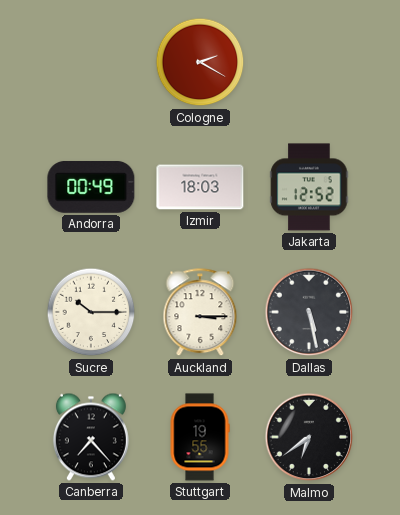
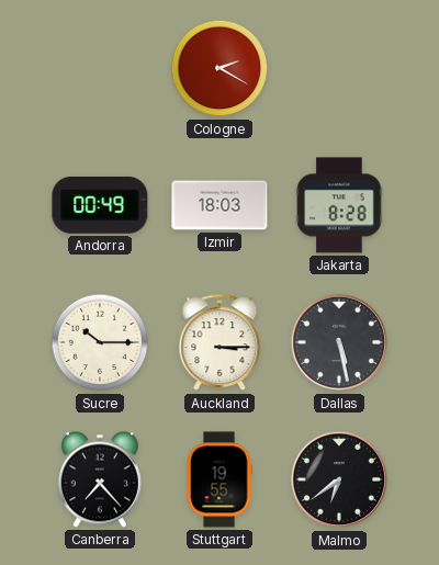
Jakarta: 12:52 -> 8:28 (339, 205)
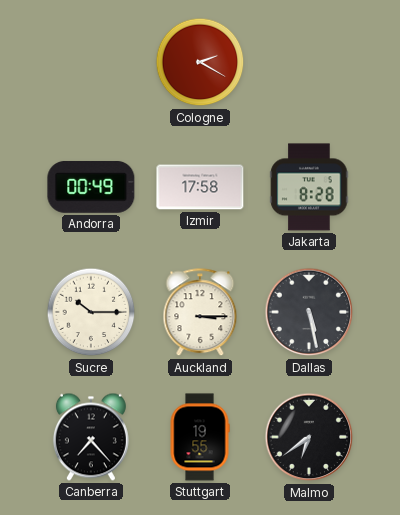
Izmir: 18:03 -> 17:58 (200, 187)
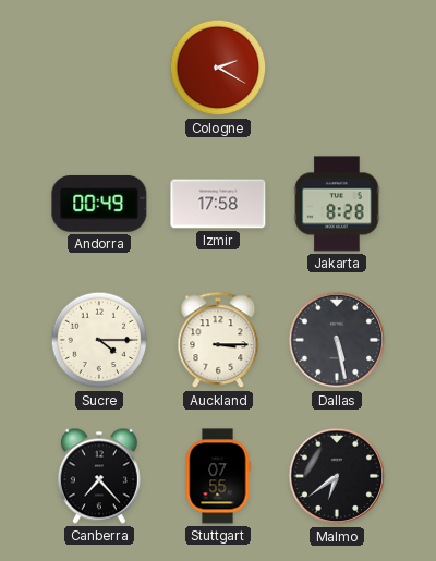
Sucre: 10:15 -> 4:15 (99, 340)
Stuttgart: 19:55 -> 07:55 (218, 476)
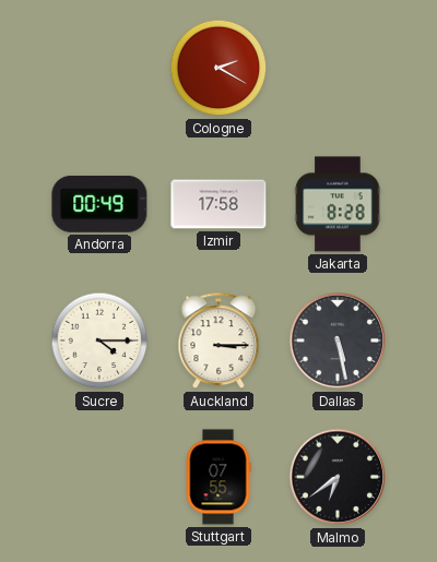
Canberra: 7:23 -> none (99, 476)
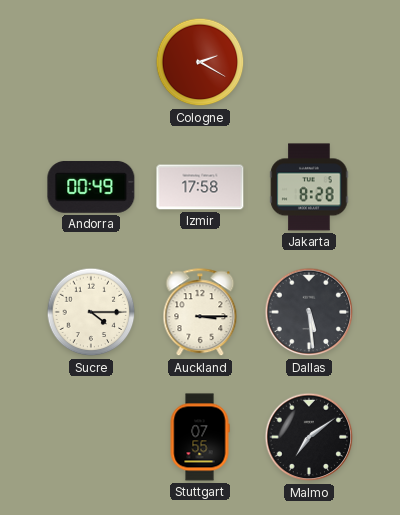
Dallas: 5:28 -> 5:29 (309, 312)
Malmo: 6:39 -> 7:09 (309, 437)
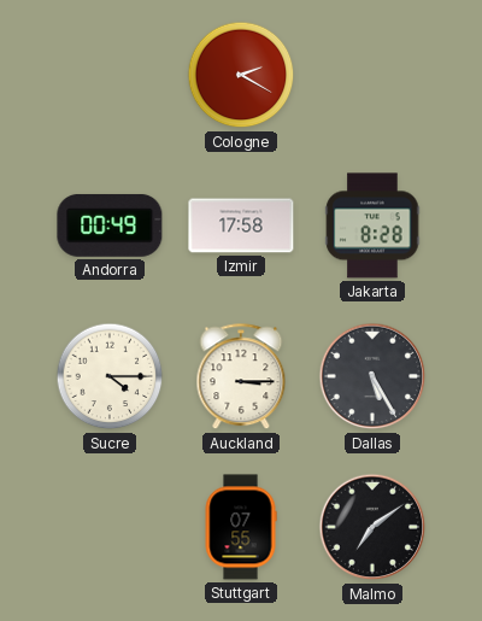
Dallas: 5:29 -> 5:25 (372, 376)
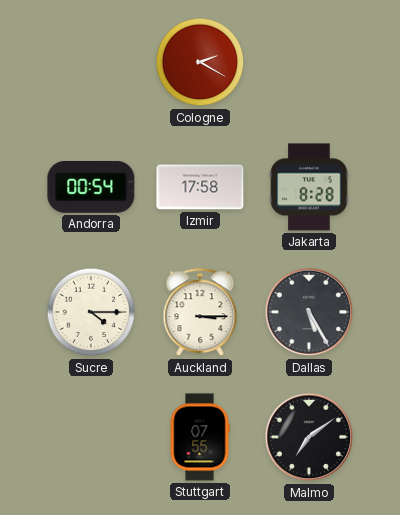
Andorra: 00:49 -> 00:54 (91, 187)
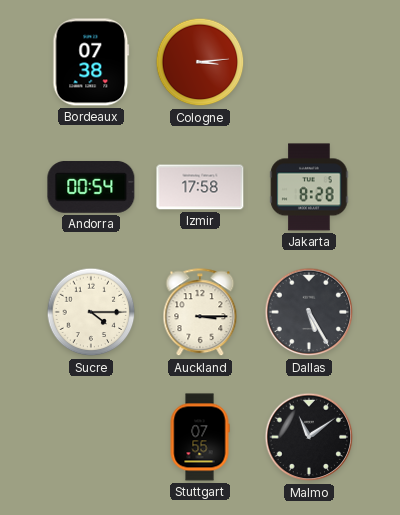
Bordeaux: none -> 07:38 (91, 62)
Cologne: 2:20 -> 3:14 (200, 62)
Malmo: 7:09 -> 11:09 (309, 437)
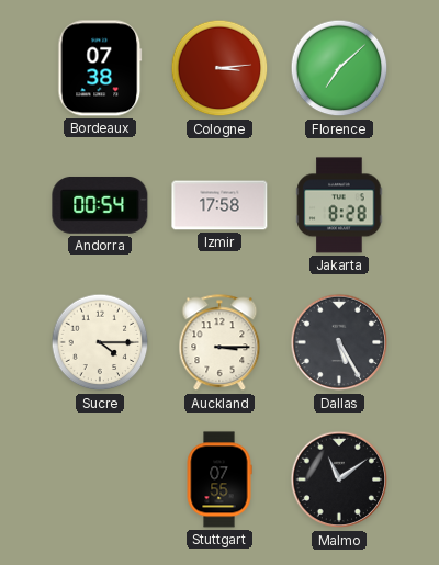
Florence: none -> 7:08 (339, 68)
